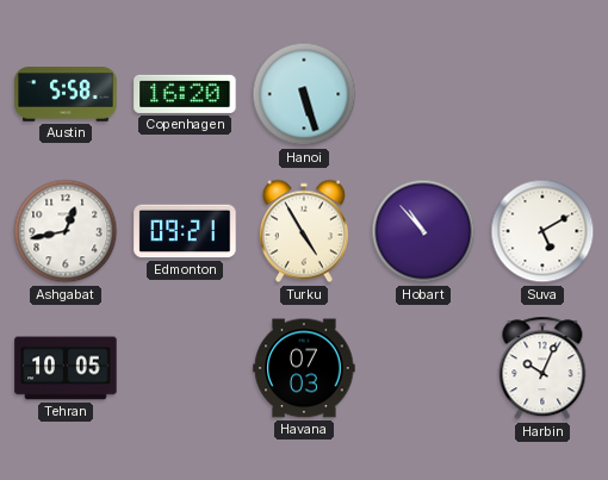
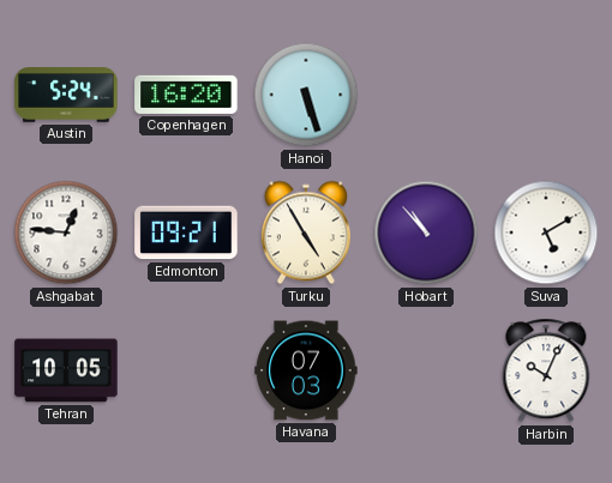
Austin: 5:58 -> 5:24 (66, 95)
Ashgabat: 12:43 -> 12:46 (66, 233)
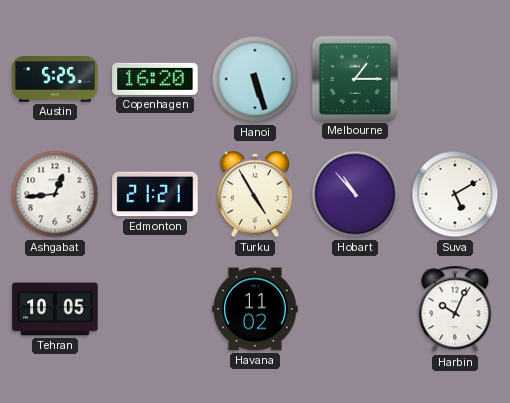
Austin: 5:24 -> 5:25 (55, 79)
Melbourne: none -> 1:15 (354, 78)
Ashgabat: 12:46 -> 12:44 (55, 194)
Edmonton: 09:21 -> 21:21 (155, 194)
Havana: 07:03 -> 11:02 (255, 309)
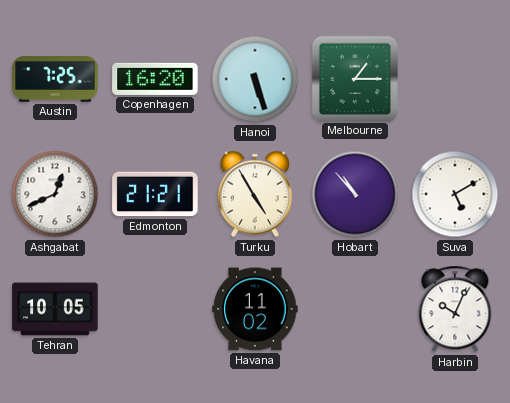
Austin: 5:25 -> 7:25 (55, 79)
Ashgabat: 12:44 -> 12:41 (55, 194)
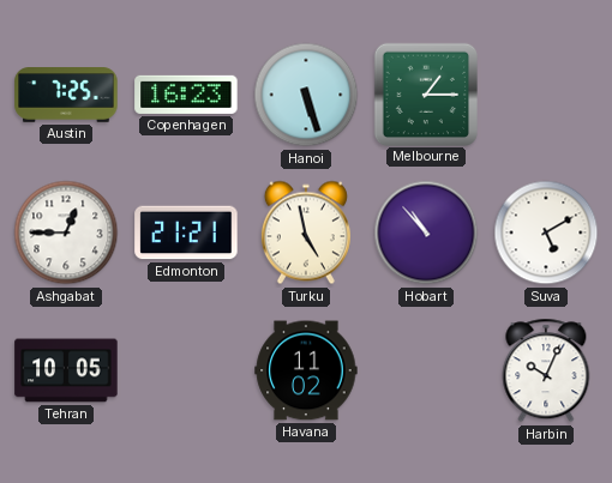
Copenhagen: 16:20 -> 16:23 (186, 95)
Ashgabat: 12:41 -> 12:45 (66, 233)
Turku: 4:55 -> 4:58 (306, 233)
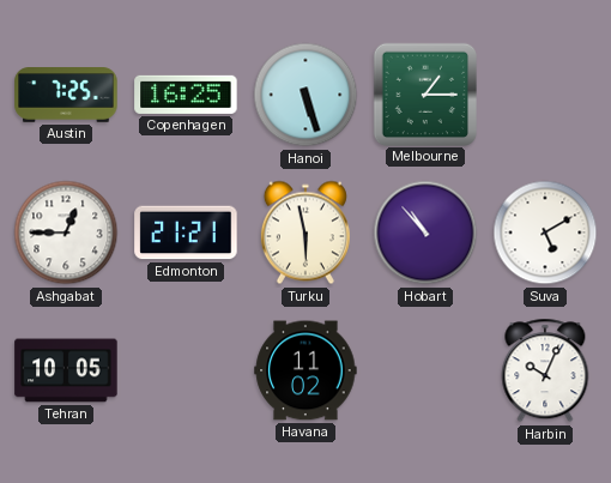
Copenhagen: 16:23 -> 16:25 (186, 95)
Turku: 4:58 -> 5:58 (305, 233)
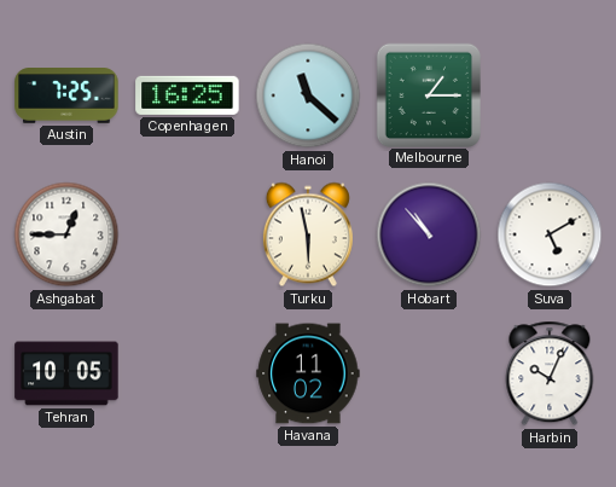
Hanoi: 5:27 -> 11:22 (308, 95)
Edmonton: 21:21 -> none (186, 233)
